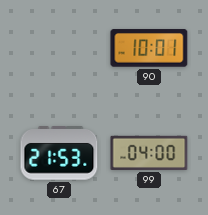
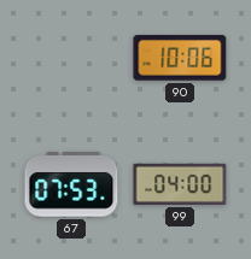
90: 10:01 -> 10:06 (180, 58)
67: 21:53 -> 07:53 (71, 184)
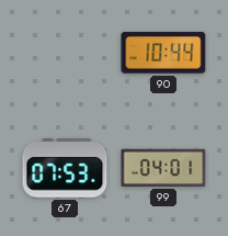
90: 10:06 -> 10:44 (163, 53)
99: 04:00 -> 04:01 (163, 168)
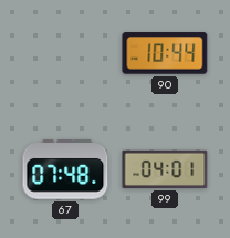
67: 07:53 -> 07:48 (65, 169)
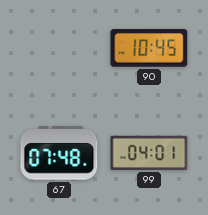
90: 10:44 -> 10:45 (149, 48)
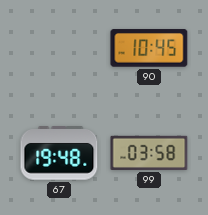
67: 07:48 -> 19:48 (59, 153)
99: 04:01 -> 03:58 (149, 153)
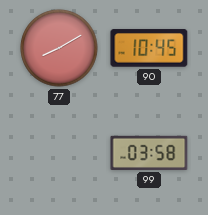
77: none -> 8:10 (59, 48)
67: 19:48 -> none (59, 153)
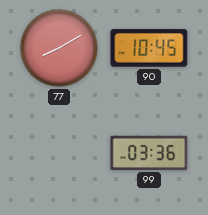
99: 03:58 -> 03:36 (149, 153)
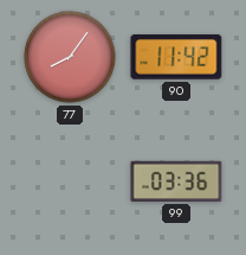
77: 8:10 -> 8:06 (70, 57)
90: 10:45 -> 11:42 (176, 57)
